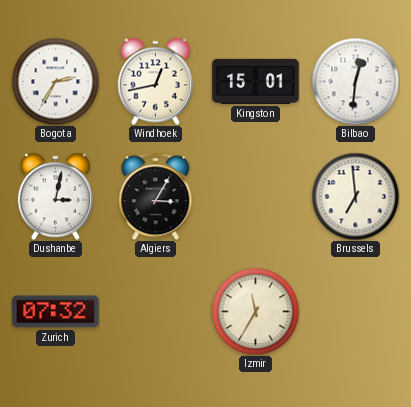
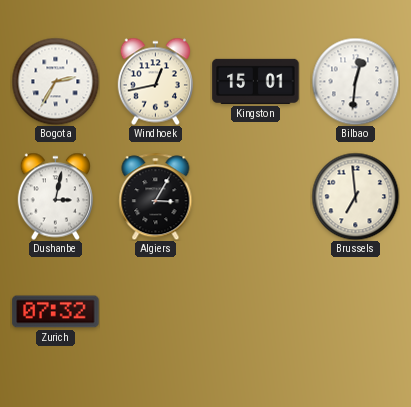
Izmir: 11:35 -> none (255, 311)
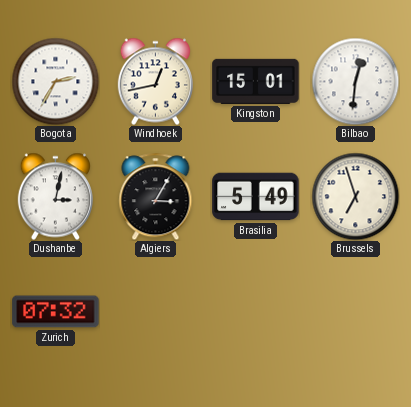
Brasilia: none -> 5:49 (256, 197)
Brussels: 6:59 -> 6:57 (355, 196)
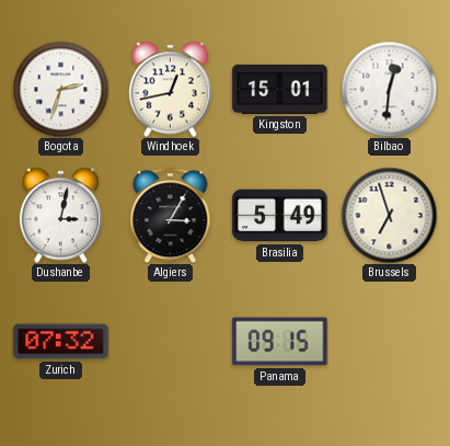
Bogota: 2:35 -> 2:33 (60, 89)
Panama: none -> 09:15 (280, 342)
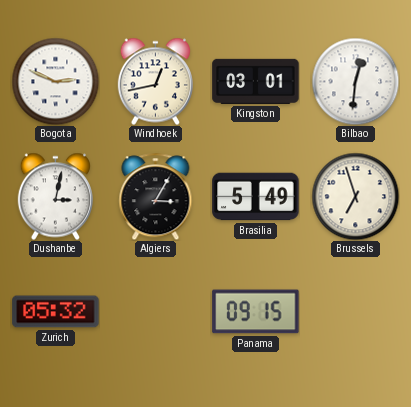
Bogota: 2:33 -> 2:49 (55, 81)
Kingston: 15:01 -> 03:01 (256, 81)
Zurich: 07:32 -> 05:32 (56, 312)
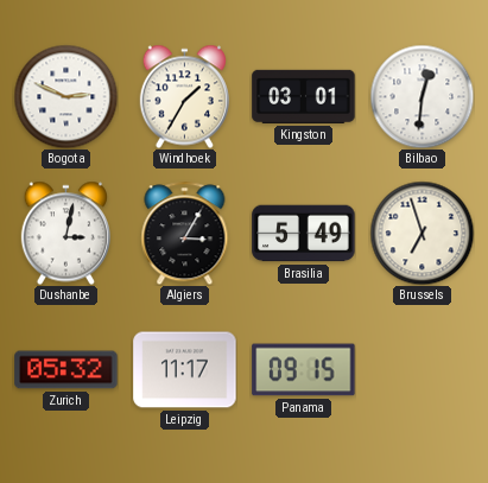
Windhoek: 12:43 -> 1:35 (184, 96)
Leipzig: none -> 11:17 (185, 370)
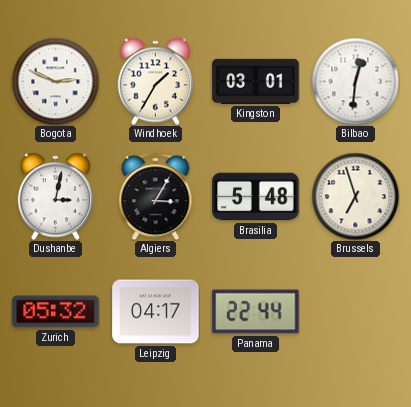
Brasilia: 5:49 -> 5:48 (256, 197)
Leipzig: 11:17 -> 04:17 (156, 312)
Panama: 09:15 -> 22:44 (256, 312)
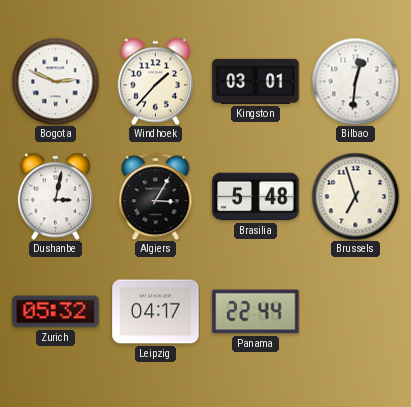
Windhoek: 1:35 -> 1:37 (155, 81)
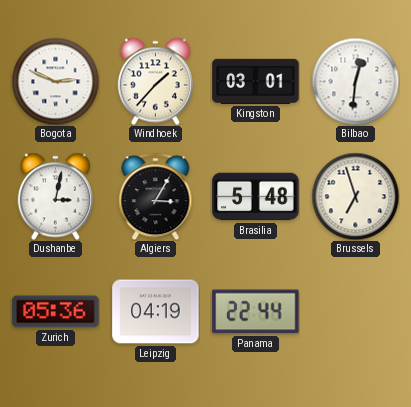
Zurich: 05:32 -> 05:36 (56, 312)
Leipzig: 04:17 -> 04:19 (156, 312)
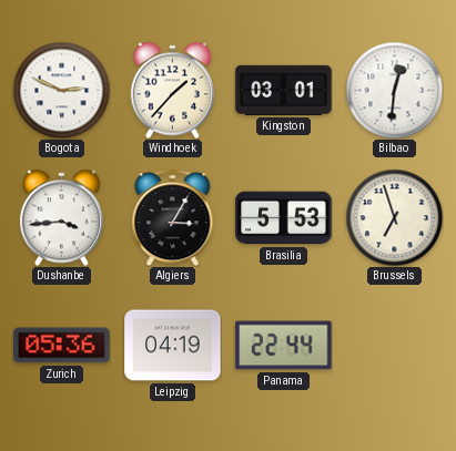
Dushanbe: 3:02 -> 3:44 (61, 217)
Brasilia: 5:48 -> 5:53 (284, 218)
